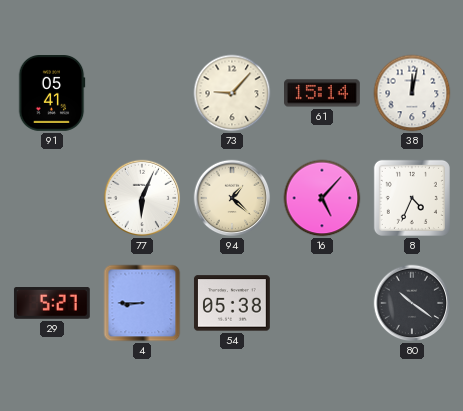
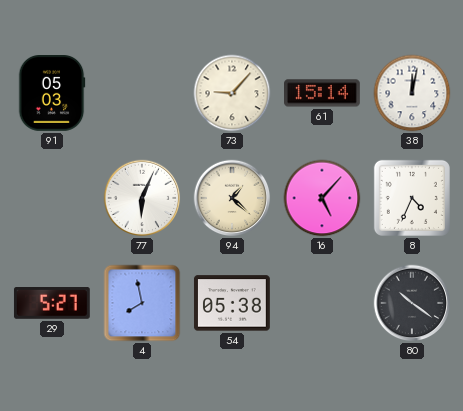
91: 05:41 -> 05:03 (52, 94)
4: 8:45 -> 7:58 (142, 303)
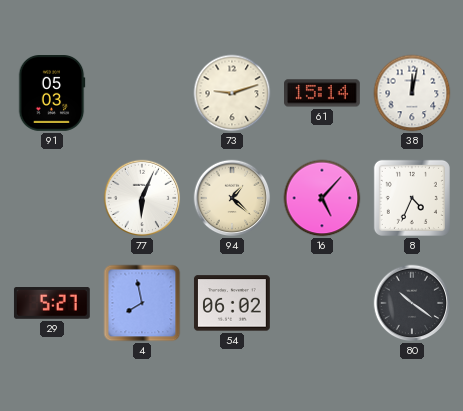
73: 9:07 -> 9:12 (232, 93)
54: 05:38 -> 06:02 (232, 303)
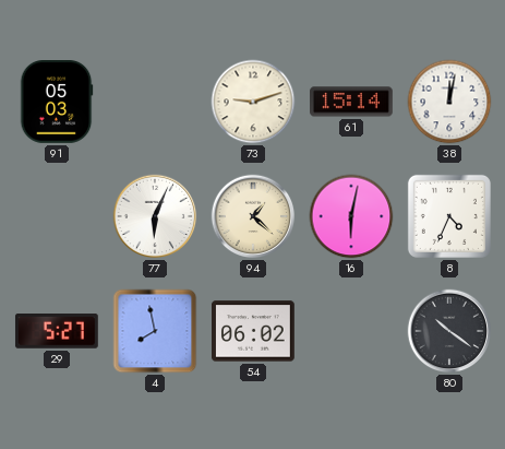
16: 5:07 -> 6:02 (351, 216)
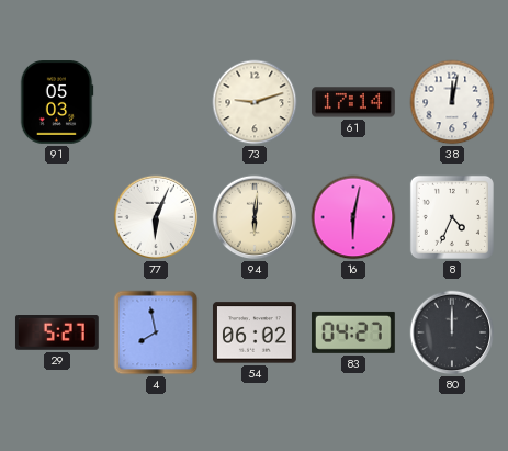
61: 15:14 -> 17:14 (354, 102)
94: 1:22 -> 6:01 (255, 217)
83: none -> 04:27 (353, 332)
80: 10:21 -> 12:00 (452, 332)
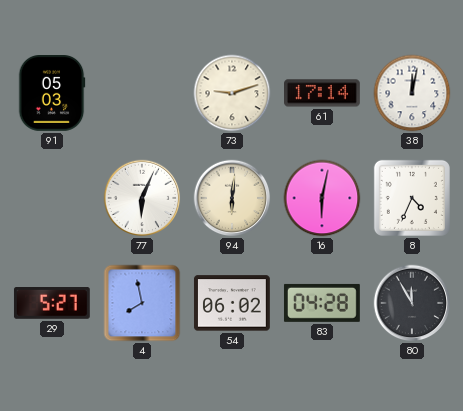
83: 04:27 -> 04:28 (322, 303)
80: 12:00 -> 11:55 (412, 303)
